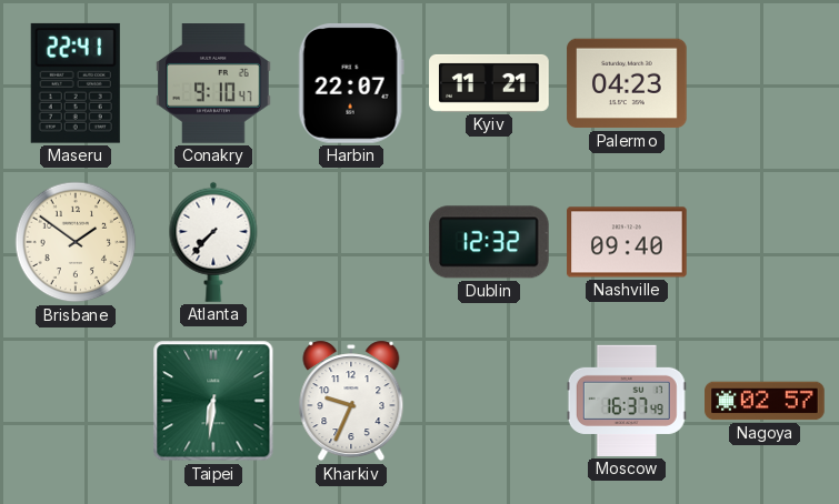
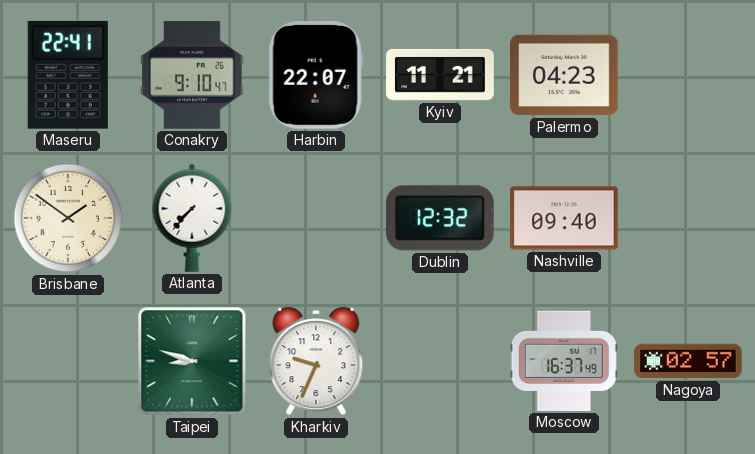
Taipei: 6:31 -> 8:48 (192, 361)
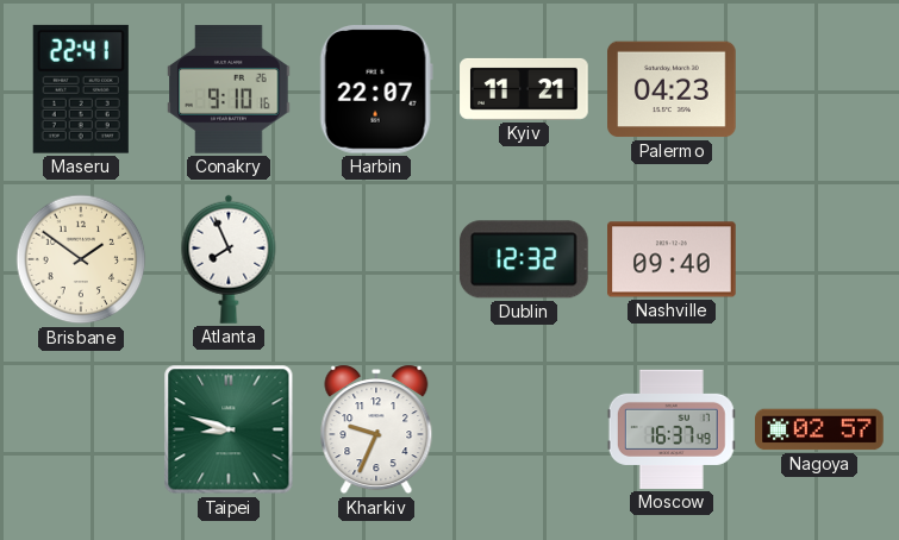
Conakry: 9:10:47 -> 9:10:16 (229, 89)
Atlanta: 7:37 -> 7:56 (229, 259)
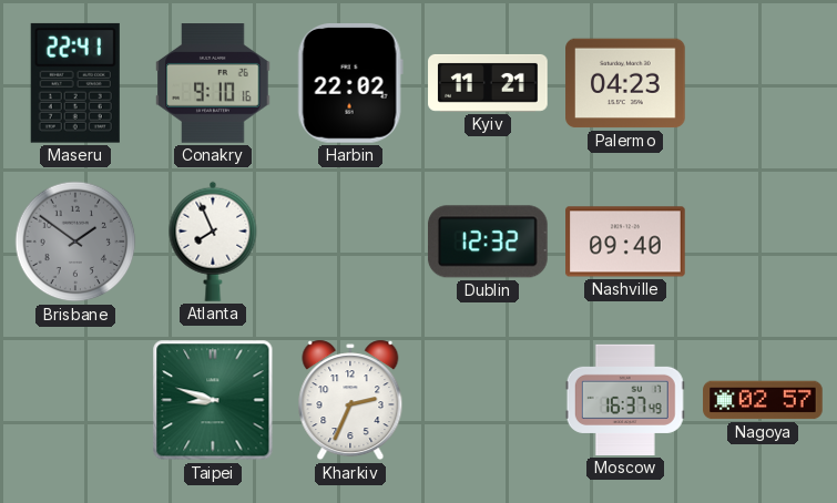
Harbin: 22:07 -> 22:02 (350, 84)
Brisbane dial: cream -> grey (75, 242)
Kharkiv: 9:34 -> 2:34 (350, 400)
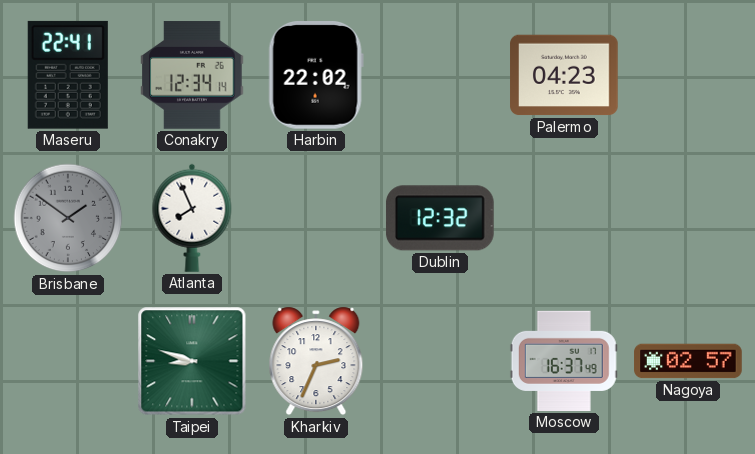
Conakry: 9:10 -> 12:34 (192, 75)
Kyiv: 11:21 -> none (488, 83)
Nashville: 09:40 -> none (625, 242)
